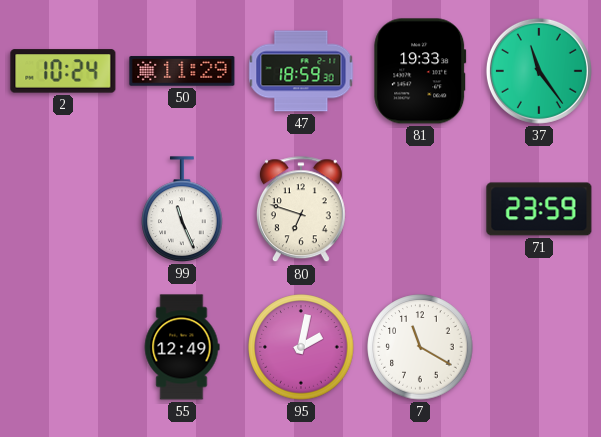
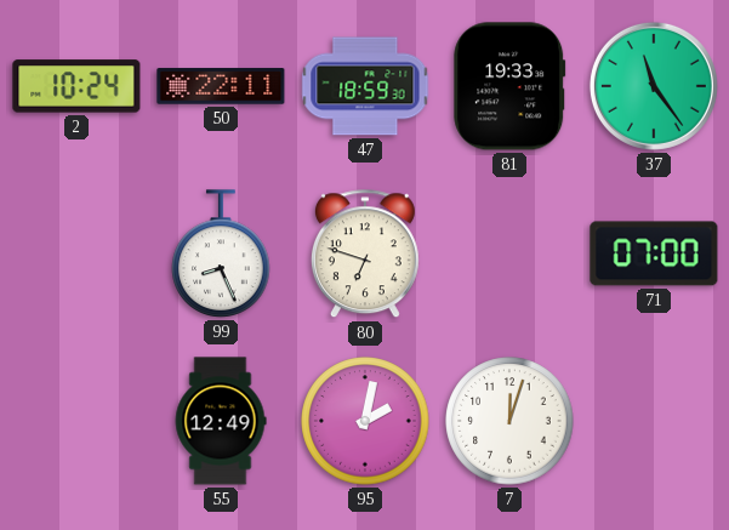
50: 11:29 -> 22:11 (221, 86)
99: 11:26 -> 8:26 (221, 253)
71: 23:59 -> 07:00 (654, 253)
7: 11:20 -> 12:03 (509, 421)
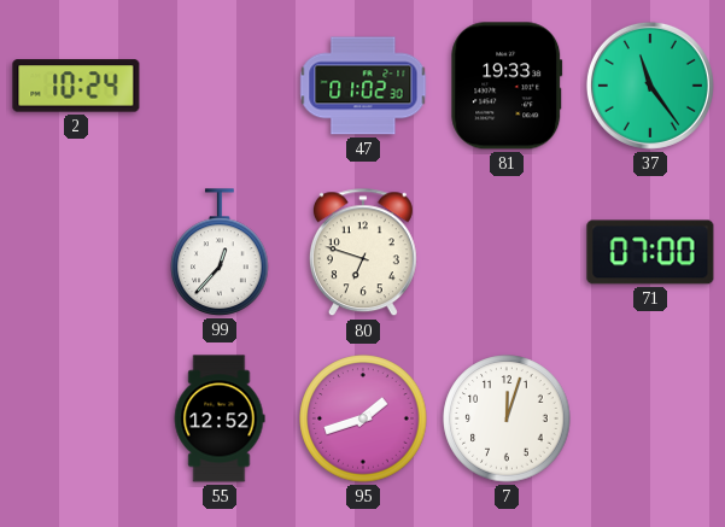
50: 22:11 -> none (221, 86)
47: 18:59 -> 01:02 (363, 86)
99: 8:26 -> 12:37 (220, 252)
55: 12:49 -> 12:52 (220, 418)
95: 2:02 -> 1:42 (363, 418)
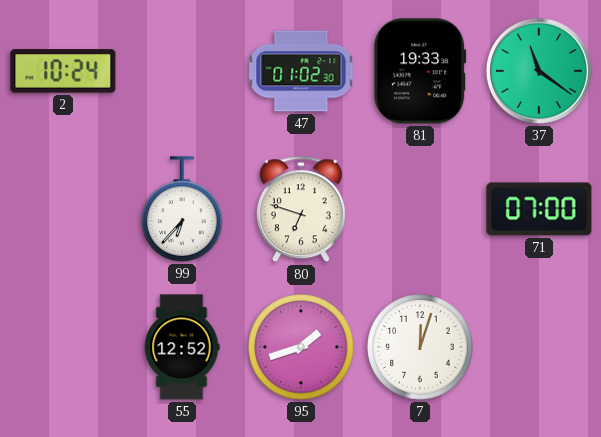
37: 11:24 -> 11:21 (539, 71)
99: 12:37 -> 6:37 (182, 209)
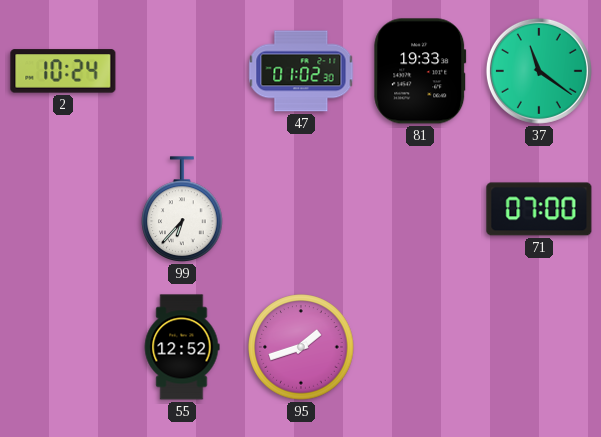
80: 6:48 -> none (301, 210)
7: 12:03 -> none (420, 347)
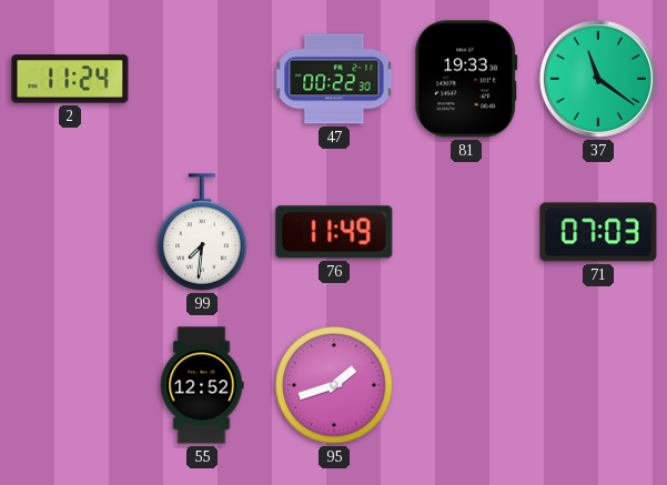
2: 10:24 -> 11:24 (70, 79)
47: 01:02 -> 00:22 (334, 79)
99: 6:37 -> 7:31 (202, 232)
76: none -> 11:49 (334, 232)
71: 07:00 -> 07:03 (598, 232)
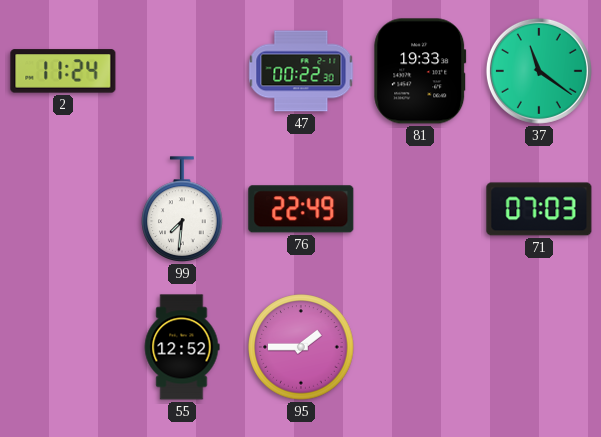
76: 11:49 -> 22:49 (301, 209)
95: 1:42 -> 1:45 (301, 347)
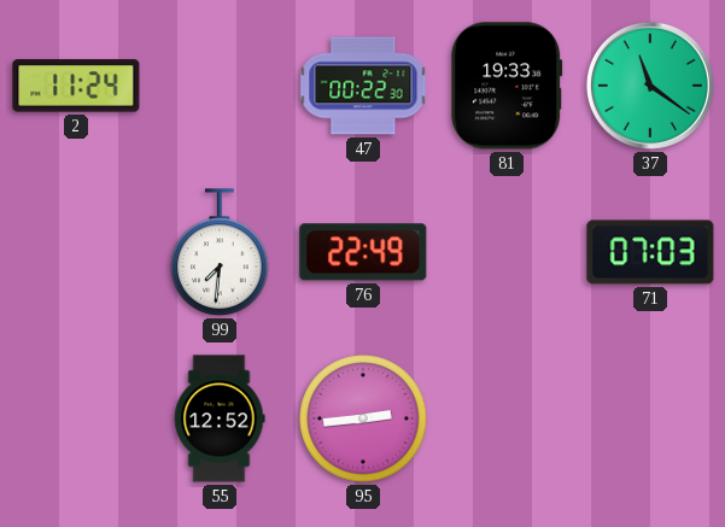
95: 1:45 -> 2:44 (363, 418)
